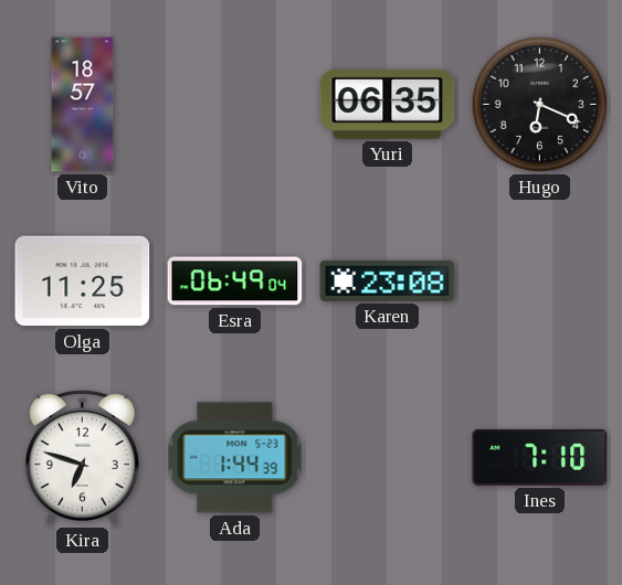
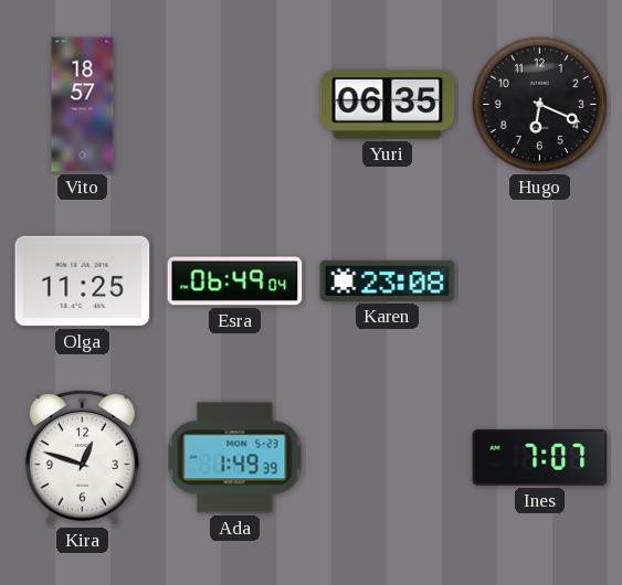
Kira: 6:48 -> 12:48 (82, 457)
Ada: 1:44 -> 1:49 (235, 458)
Ines: 7:10 -> 7:07 (540, 457)
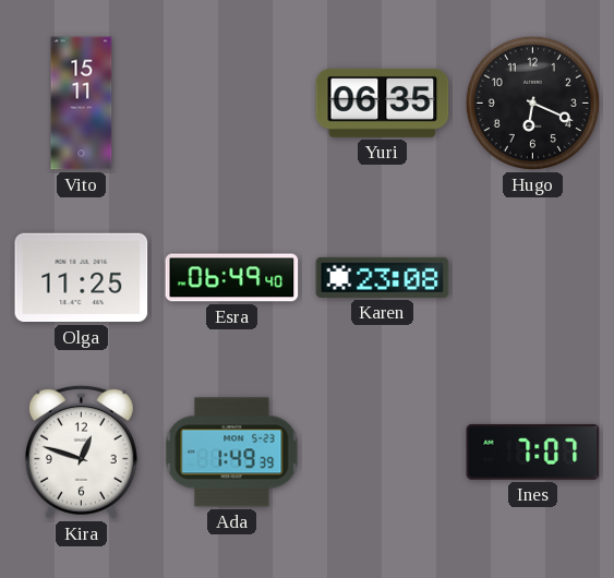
Vito: 18:57 -> 15:11 (82, 104)
Esra: 06:49:04 -> 06:49:40 (232, 278)
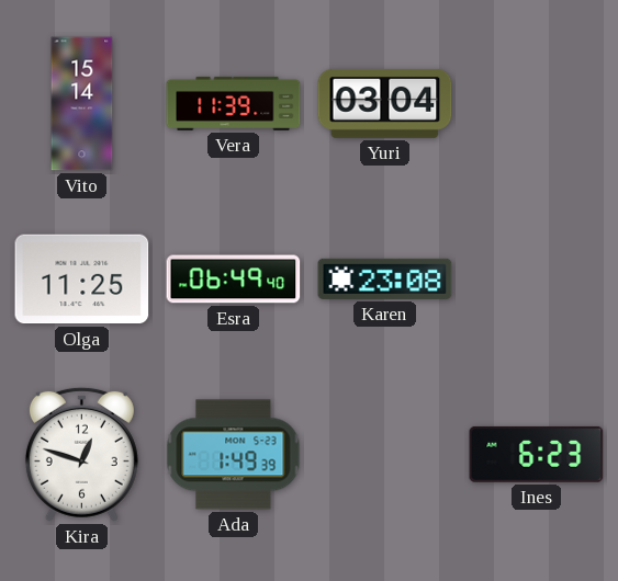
Vito: 15:11 -> 15:14 (82, 104)
Vera: none -> 11:39 (234, 103)
Yuri: 06:35 -> 03:04 (385, 103)
Hugo: 6:19 -> none (532, 103)
Ines: 7:07 -> 6:23 (537, 454)
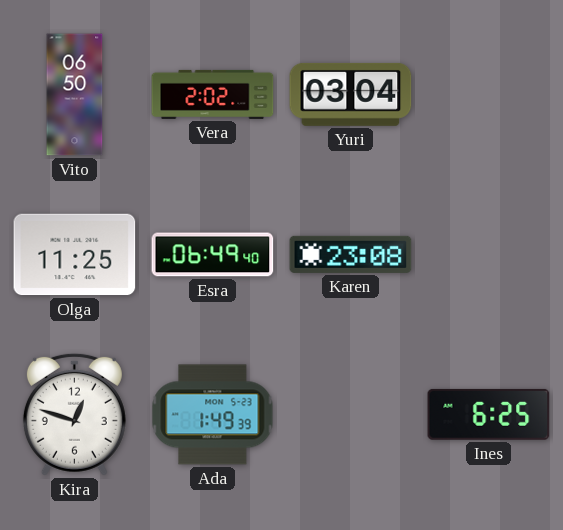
Vito: 15:14 -> 06:50 (75, 95)
Vera: 11:39 -> 2:02 (213, 94)
Ines: 6:23 -> 6:25 (489, 414)
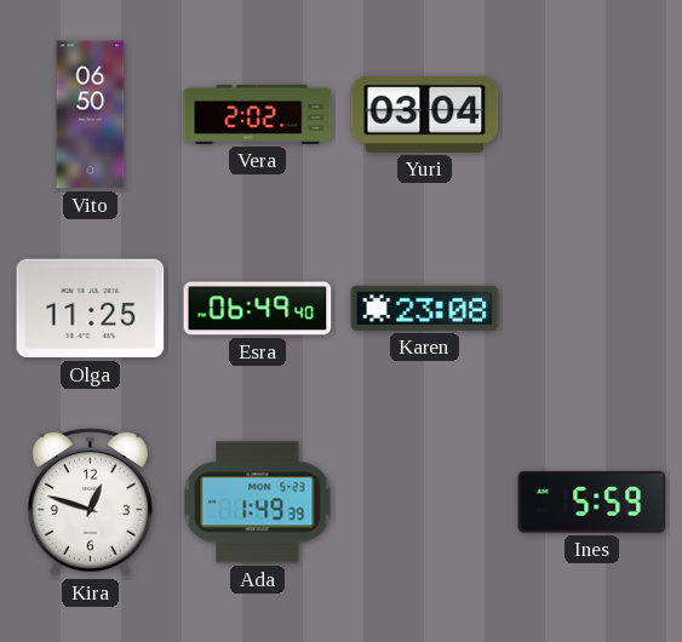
Ines: 6:25 -> 5:59 (592, 501)
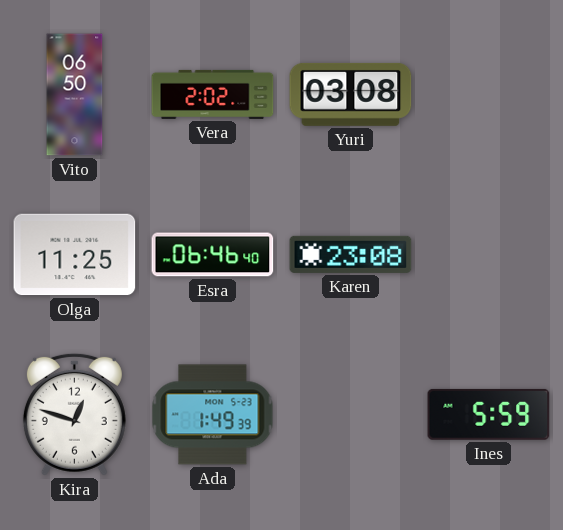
Yuri: 03:04 -> 03:08 (351, 94)
Esra: 06:49 -> 06:46 (213, 255)
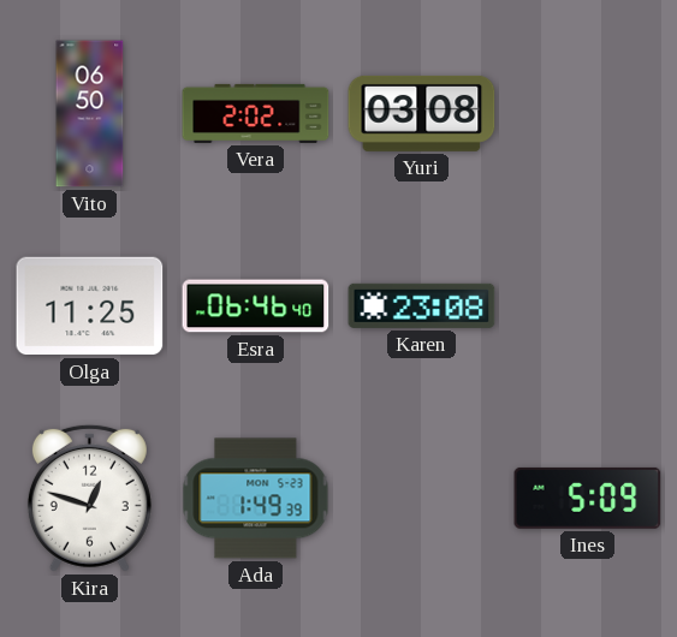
Ines: 5:59 -> 5:09 (588, 498)
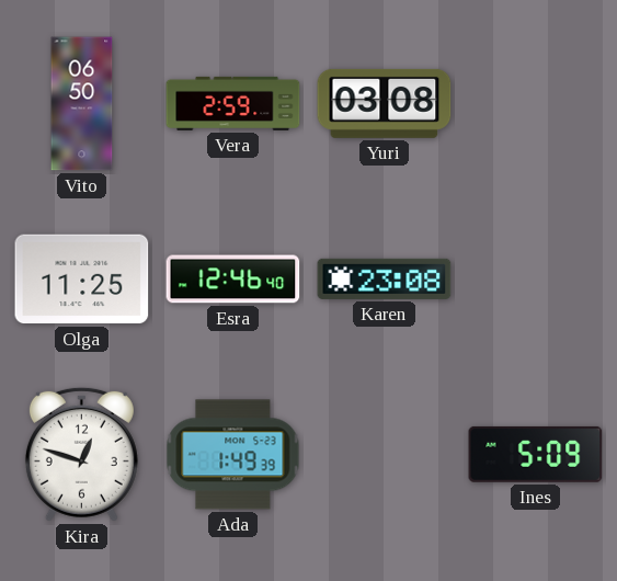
Vera: 2:02 -> 2:59 (233, 103)
Esra: 06:46 -> 12:46 (233, 280)
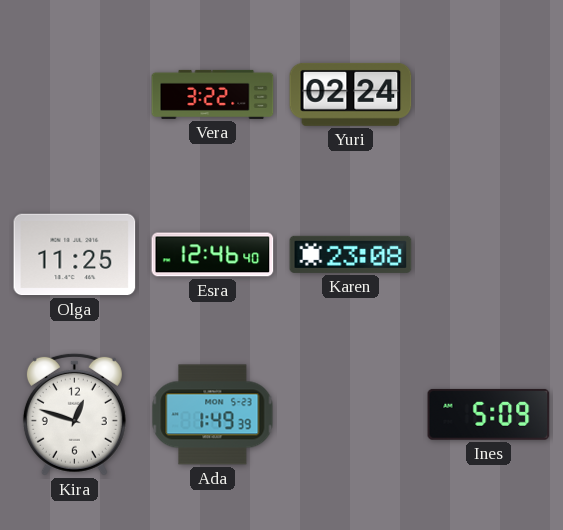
Vito: 06:50 -> none (82, 104)
Vera: 2:59 -> 3:22 (213, 94)
Yuri: 03:08 -> 02:24 (351, 94)
